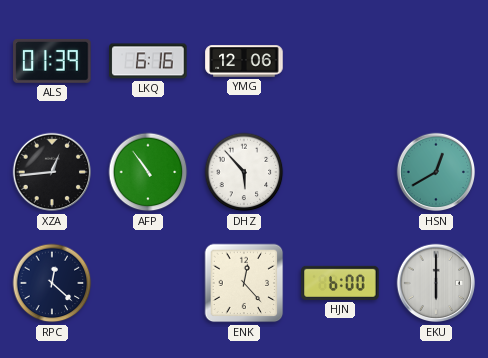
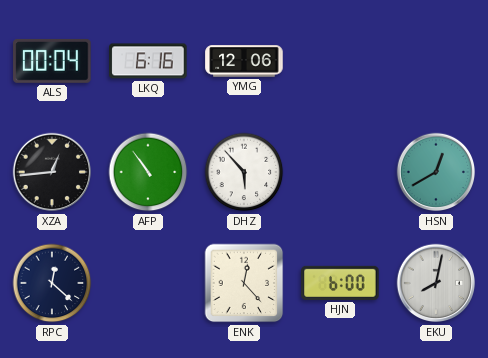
ALS: 01:39 -> 00:04 (52, 61)
EKU: 6:00 -> 8:02 (436, 283)
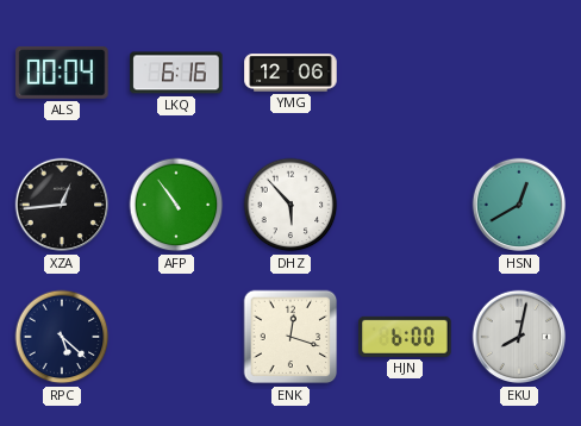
RPC: 12:22 -> 5:22 (62, 337)
ENK: 12:23 -> 12:18 (290, 337)
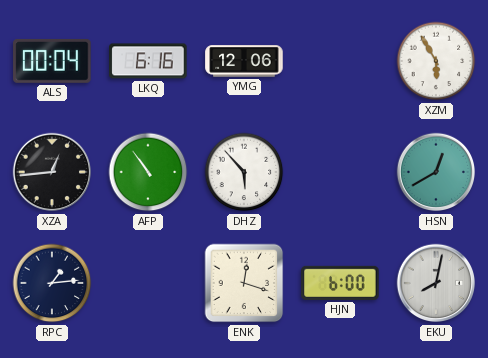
XZM: none -> 5:55 (436, 61)
RPC: 5:22 -> 1:14 (52, 283)
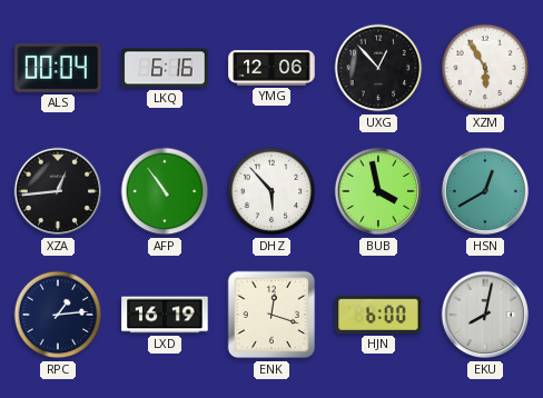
UXG: none -> 12:53 (378, 68)
BUB: none -> 3:58 (378, 191)
LXD: none -> 16:19 (165, 315)
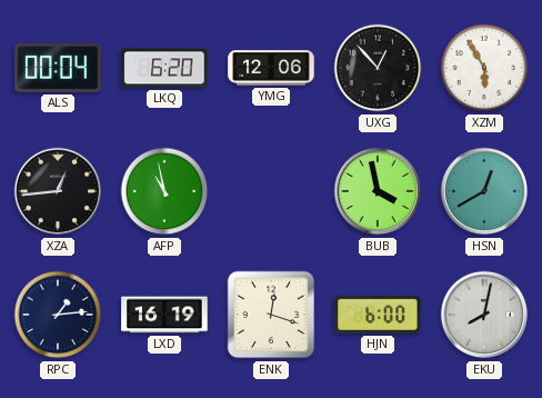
LKQ: 6:16 -> 6:20 (164, 68)
AFP: 10:54 -> 10:58 (164, 191)
DHZ: 5:53 -> none (271, 191)
